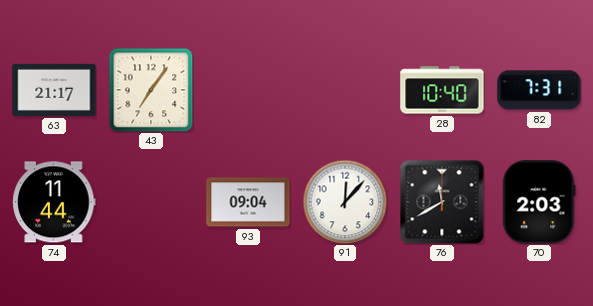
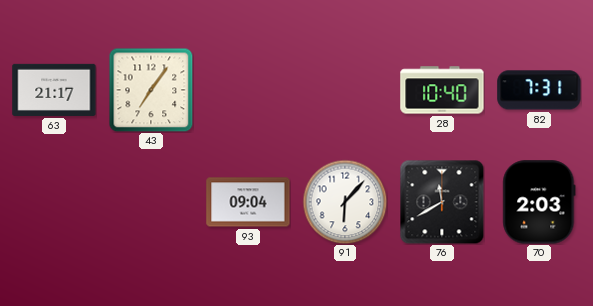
74: 11:44 -> none (54, 202)
91: 12:07 -> 6:07 (345, 202)
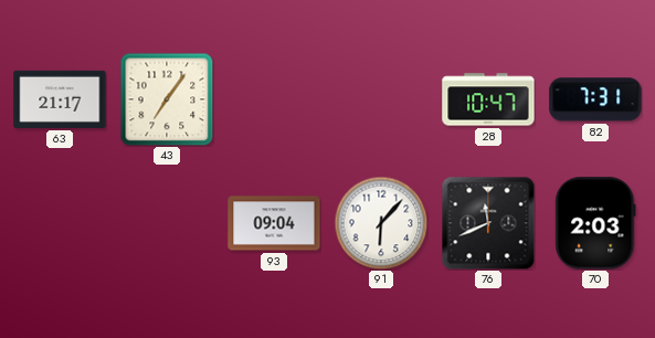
28: 10:40 -> 10:47 (488, 99)
76: 11:40 -> 11:41 (488, 223)
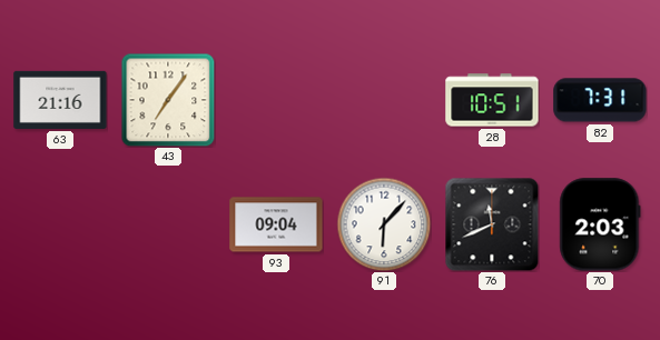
63: 21:17 -> 21:16 (60, 100)
28: 10:47 -> 10:51 (492, 100)
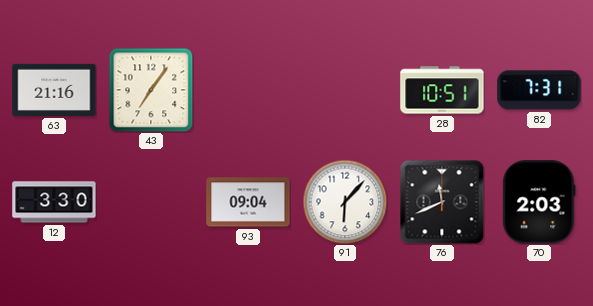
12: none -> 3:30 (54, 202)
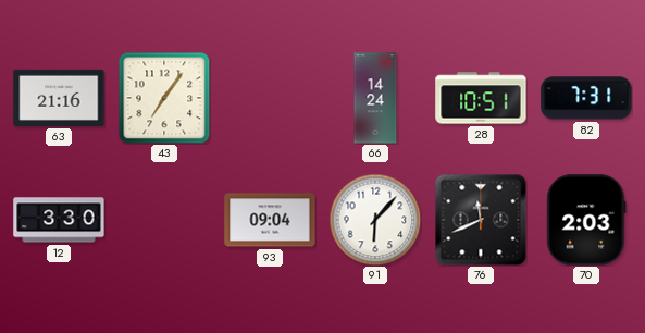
66: none -> 14:24 (375, 98)
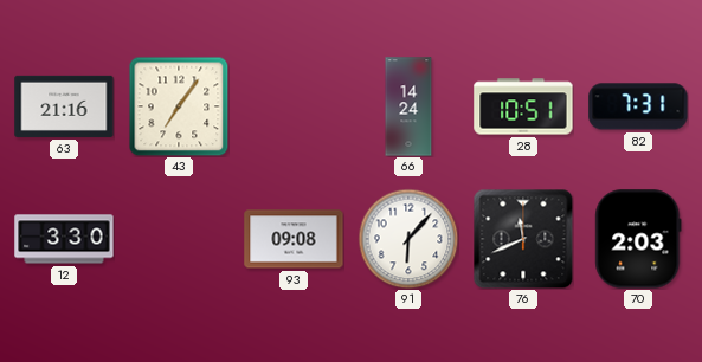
93: 09:04 -> 09:08 (294, 239)
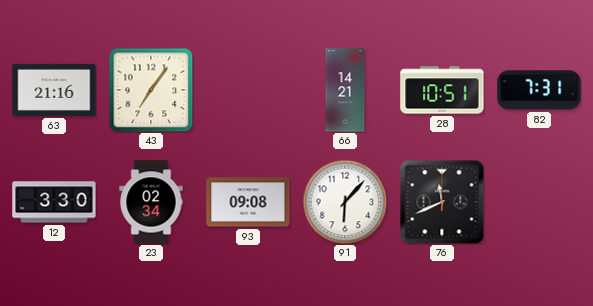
66: 14:24 -> 14:21 (345, 90)
23: none -> 02:34 (151, 202)
70: 2:03 -> none (638, 239)
